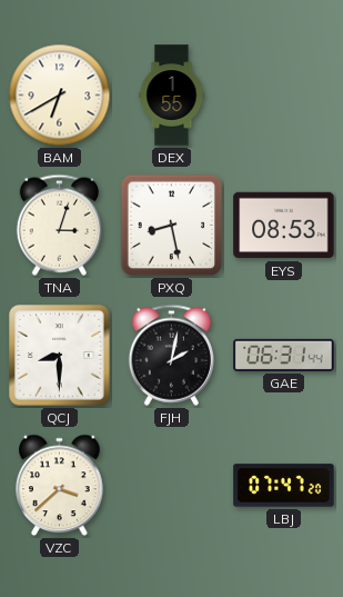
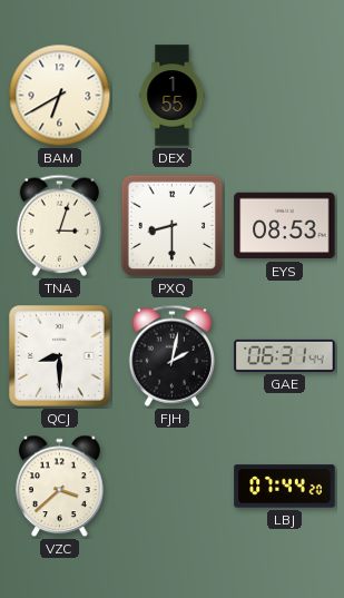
PXQ: 8:28 -> 8:30 (173, 226)
LBJ: 07:47 -> 07:44 (285, 487)
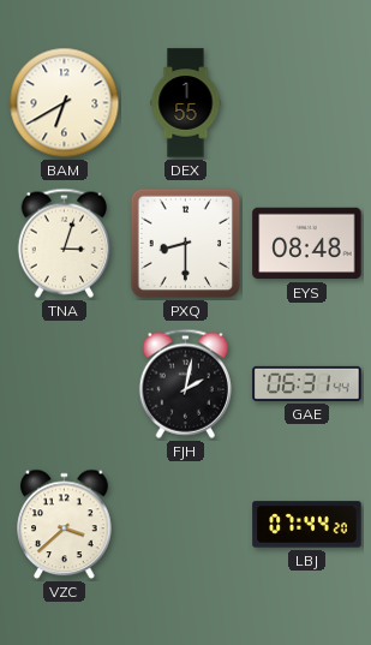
EYS: 08:53 -> 08:48 (307, 244)
QCJ: 8:30 -> none (60, 356)
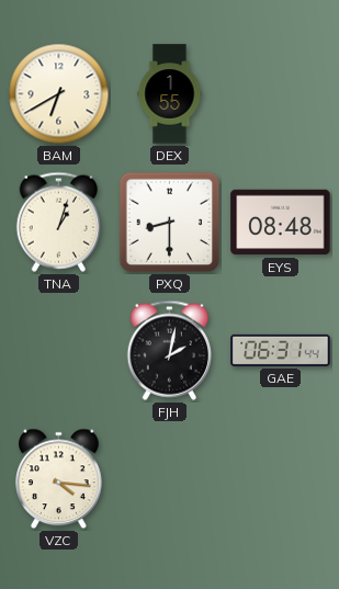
TNA: 3:03 -> 1:03 (58, 222)
VZC: 3:38 -> 4:16 (59, 479)
LBJ: 07:44 -> none (307, 525)
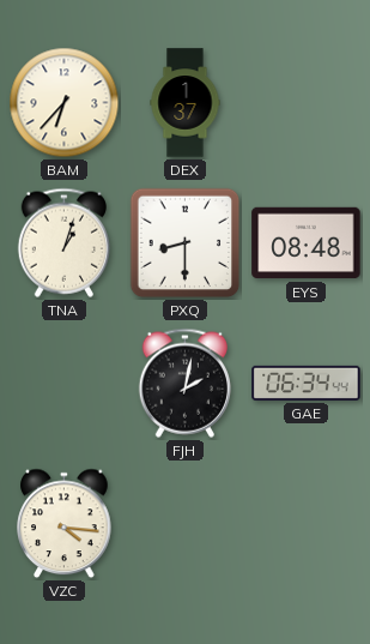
BAM: 6:40 -> 6:37 (65, 103)
DEX: 1:55 -> 1:37 (186, 103)
GAE: 06:31 -> 06:34 (307, 383)
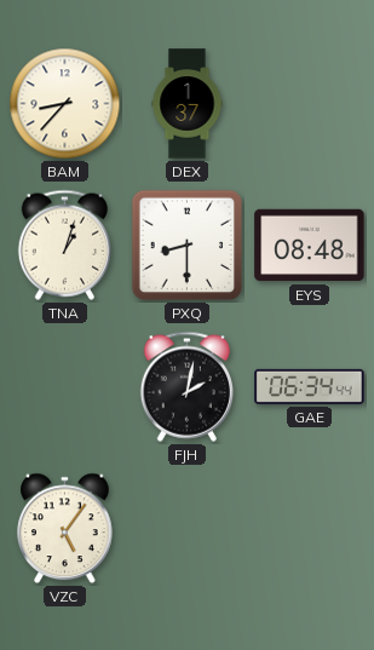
BAM: 6:37 -> 8:37 (65, 104)
VZC: 4:16 -> 5:06 (65, 529)
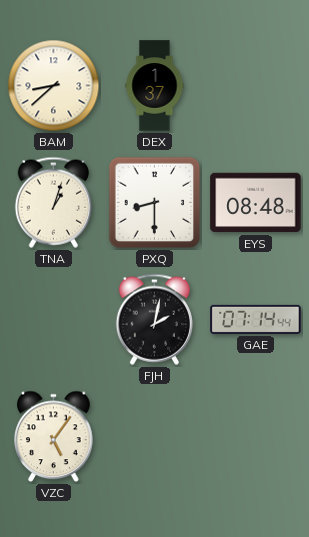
BAM: 8:37 -> 8:38 (54, 86)
GAE: 06:34 -> 07:14 (256, 319)
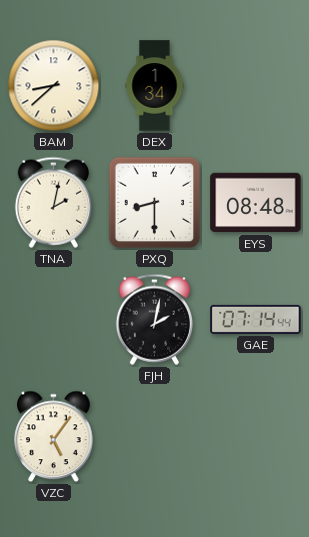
DEX: 1:37 -> 1:34 (155, 86)
TNA: 1:03 -> 2:02 (53, 202)
